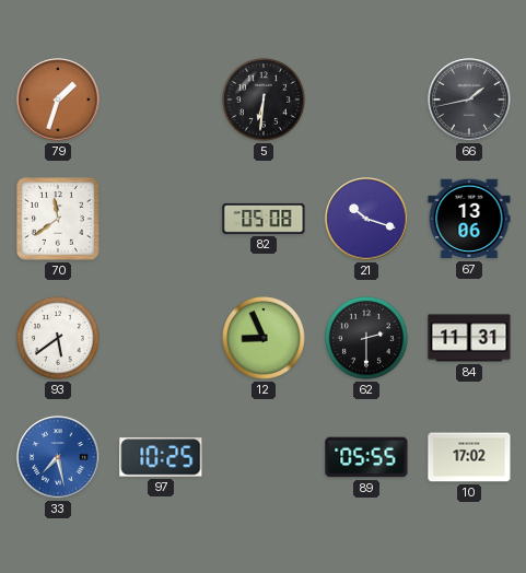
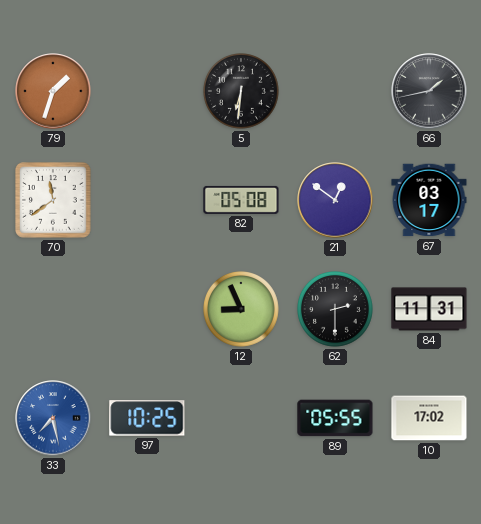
21: 10:18 -> 12:51 (335, 200)
67: 13:06 -> 03:17 (429, 200)
93: 5:39 -> none (59, 339)
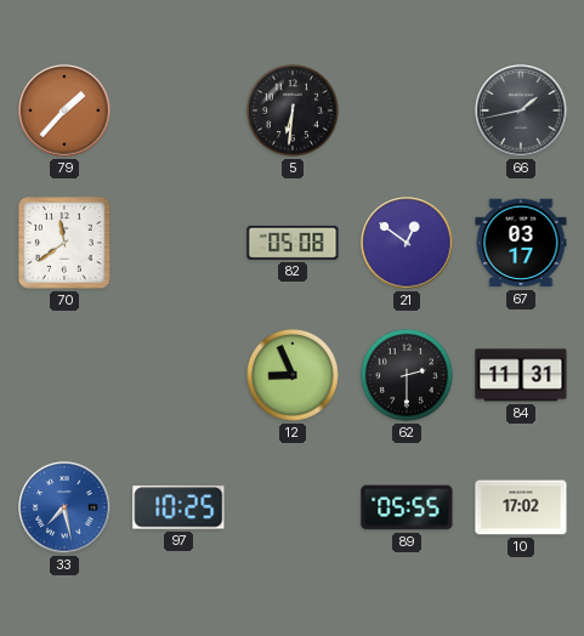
79: 1:33 -> 1:37 (64, 110)
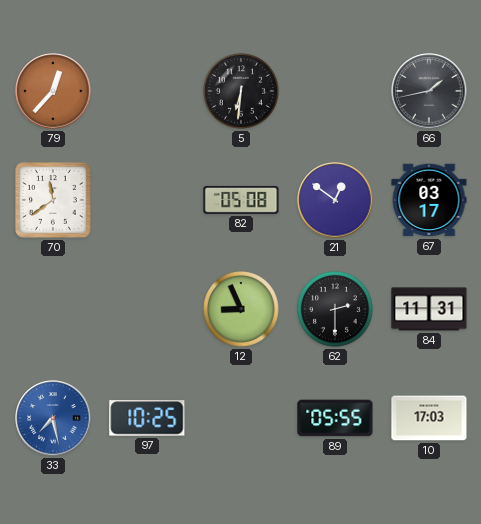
79: 1:37 -> 12:37 (53, 91)
10: 17:02 -> 17:03 (429, 418)
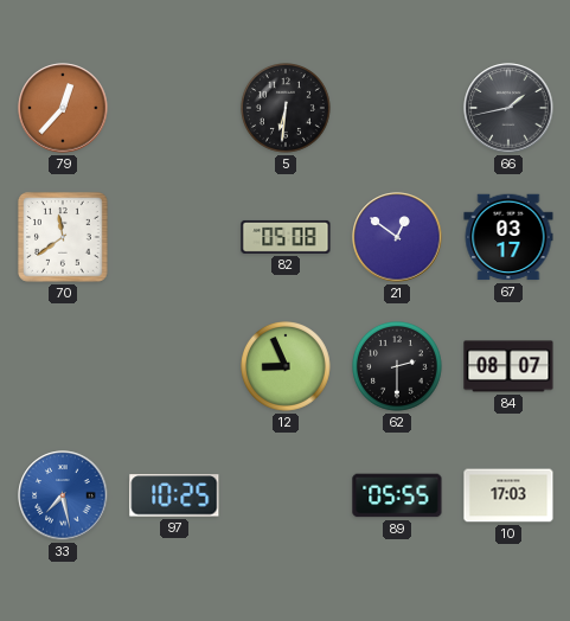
84: 11:31 -> 08:07 (508, 366)
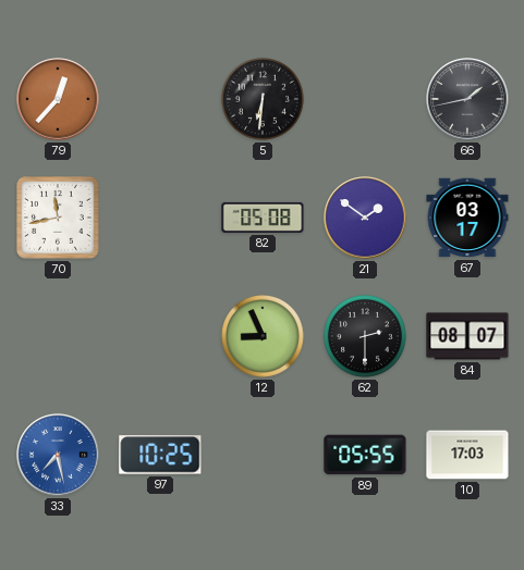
70: 11:39 -> 11:43 (59, 219)
21: 12:51 -> 1:51 (365, 218)
